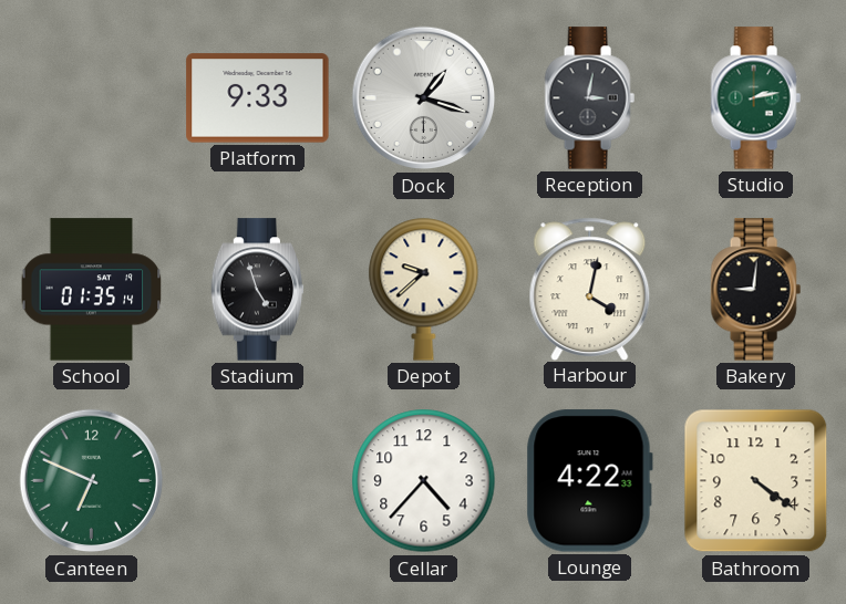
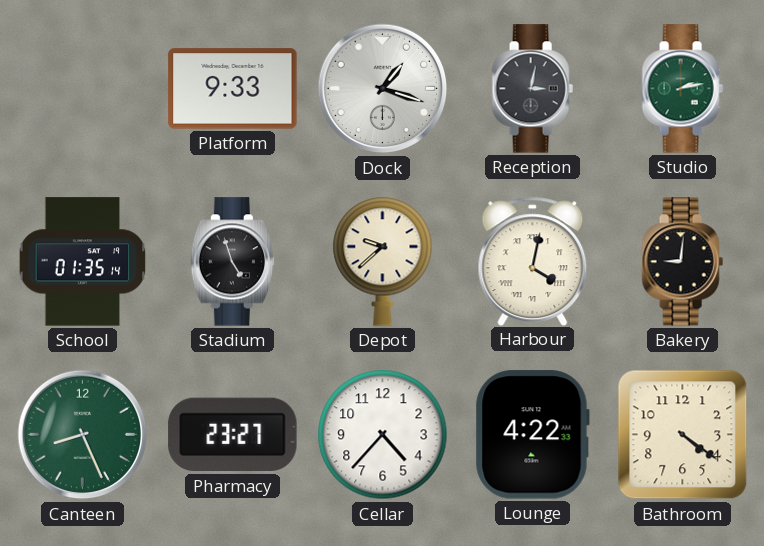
Canteen: 6:49 -> 8:26 (83, 435)
Pharmacy: none -> 23:27 (233, 435)
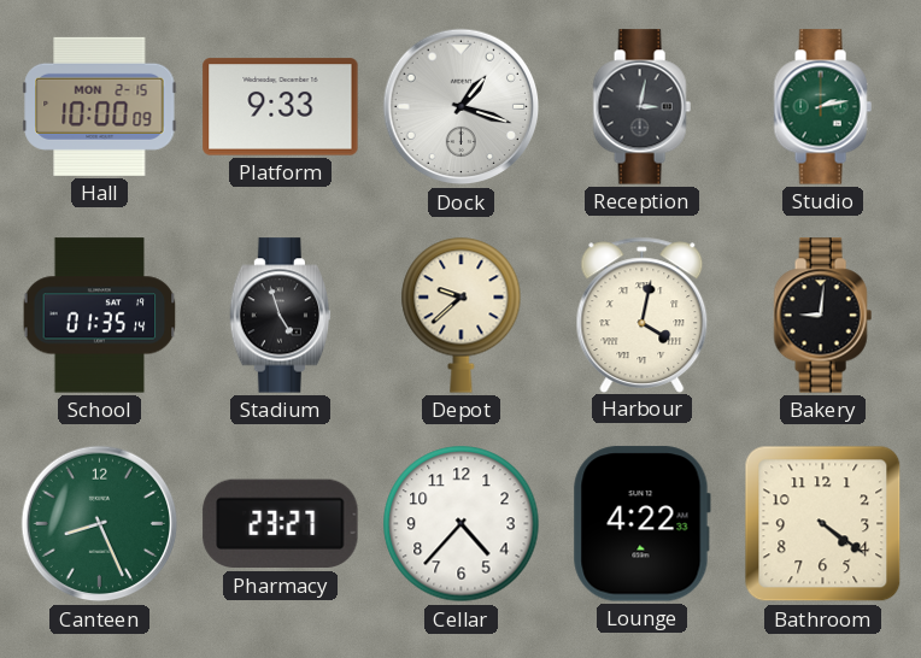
Hall: none -> 10:00 (100, 106)
